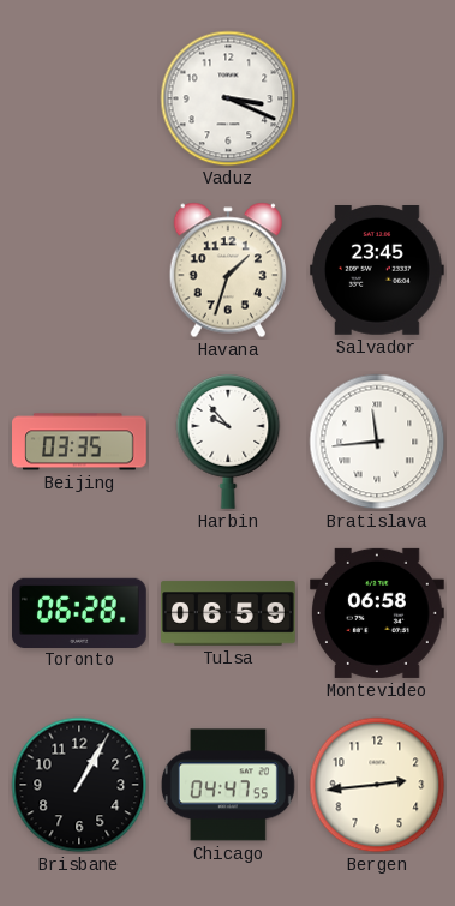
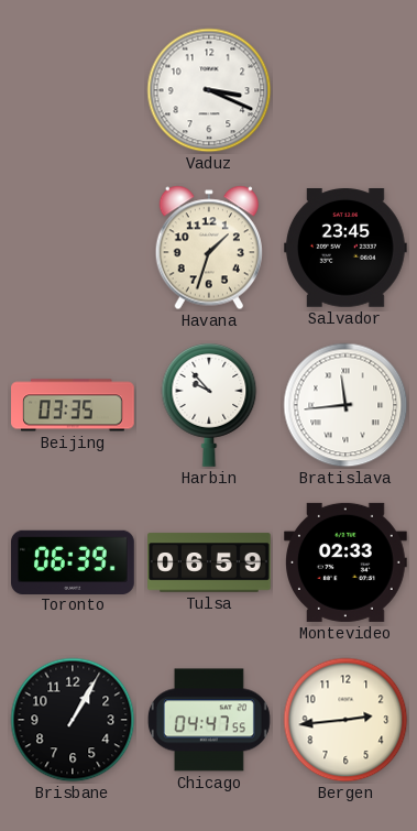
Toronto: 06:28 -> 06:39 (74, 561)
Montevideo: 06:58 -> 02:33 (347, 562)
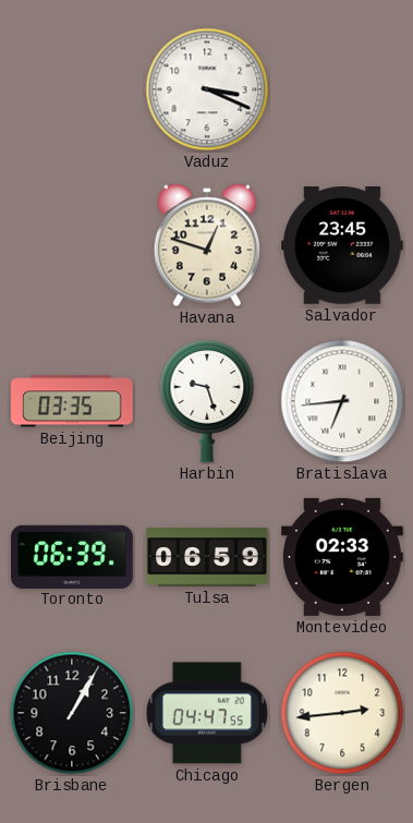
Havana: 1:33 -> 12:48 (207, 245)
Harbin: 9:53 -> 9:27 (207, 401)
Bratislava: 11:44 -> 6:44 (342, 401)
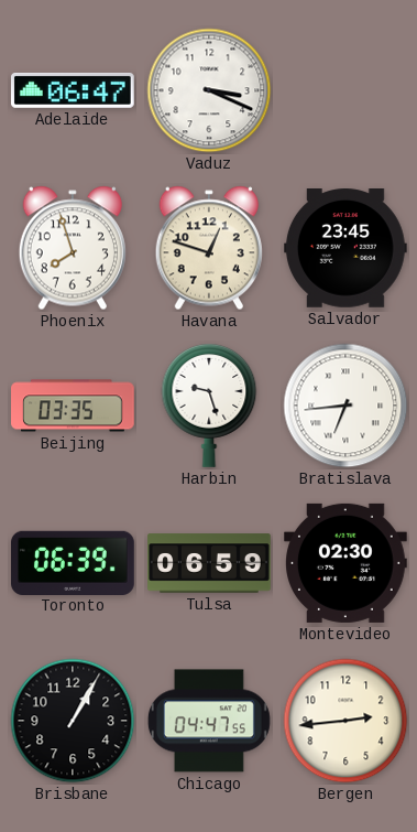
Adelaide: none -> 06:47 (73, 90)
Phoenix: none -> 7:57 (73, 248)
Montevideo: 02:33 -> 02:30 (347, 563)
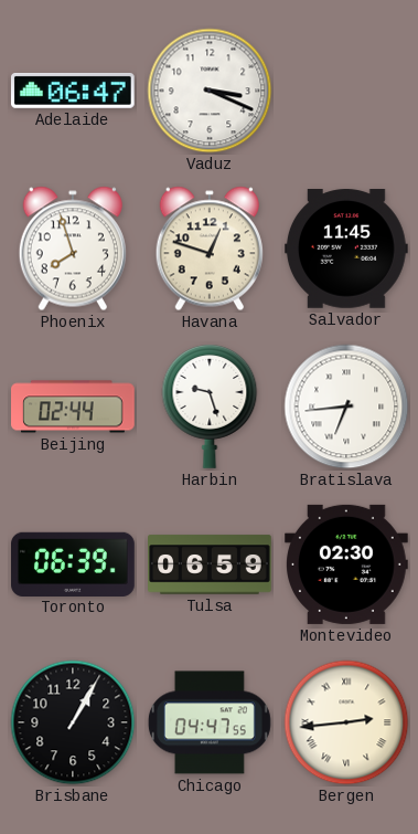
Salvador: 23:45 -> 11:45 (347, 250)
Beijing: 03:35 -> 02:44 (74, 407)
Bergen numerals: Arabic -> Roman (346, 722)
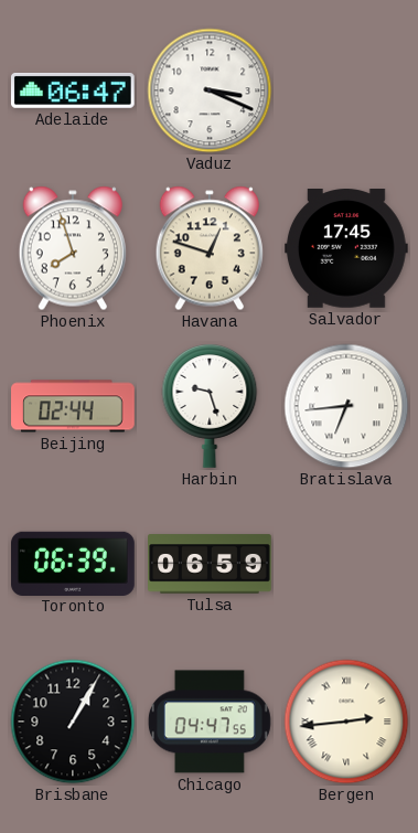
Salvador: 11:45 -> 17:45 (347, 249)
Montevideo: 02:30 -> none (347, 564)
